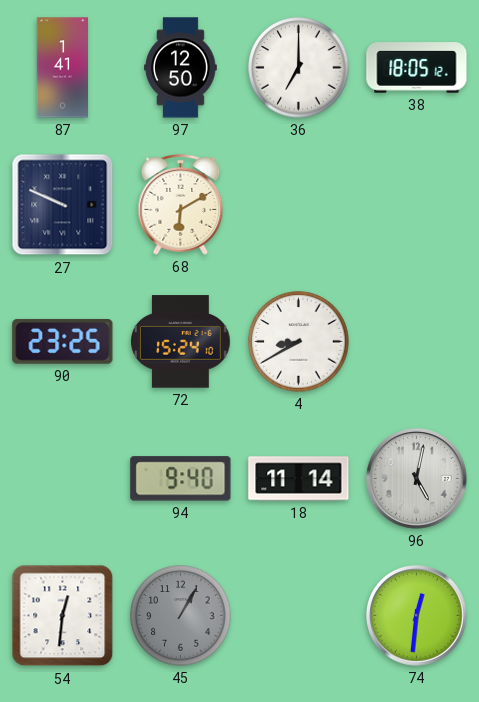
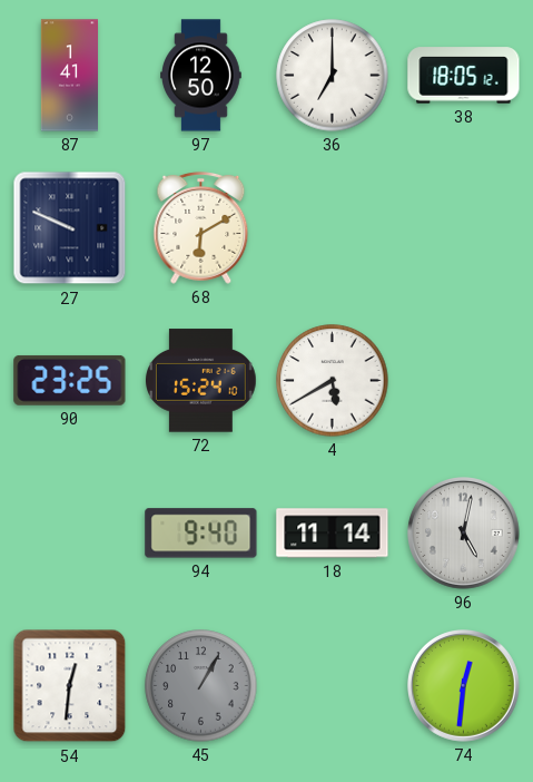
4: 8:40 -> 5:40 (333, 381)
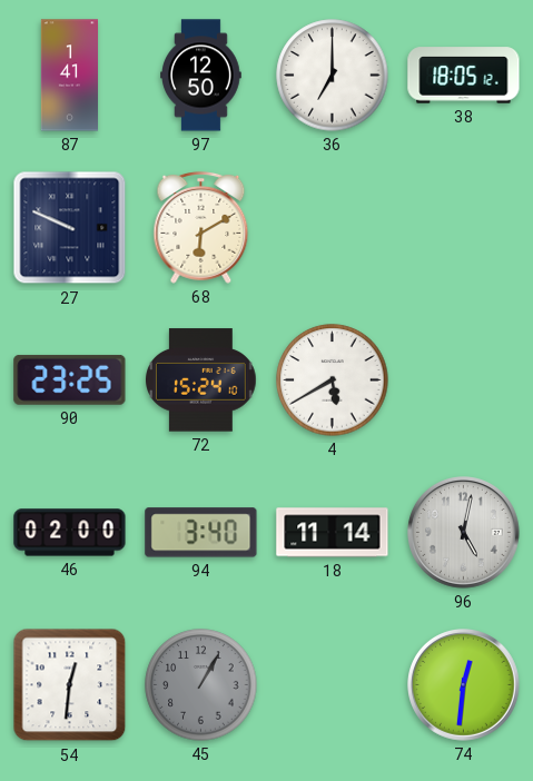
46: none -> 02:00 (70, 533)
94: 9:40 -> 3:40 (201, 533)
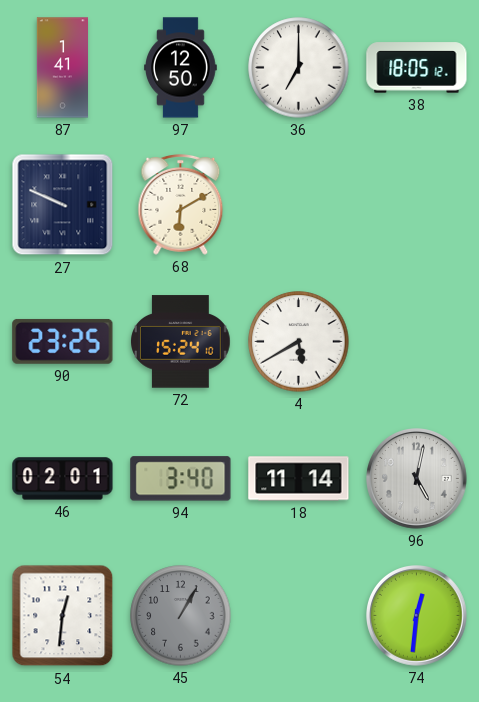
46: 02:00 -> 02:01 (63, 479)
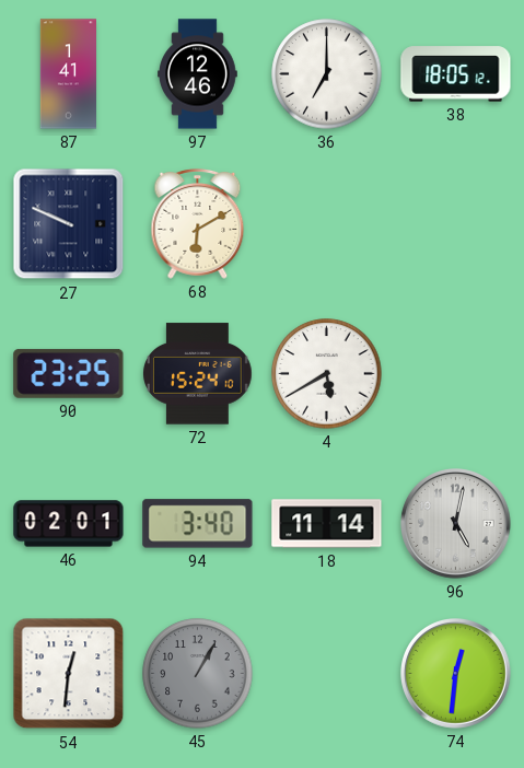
97: 12:50 -> 12:46 (198, 74)
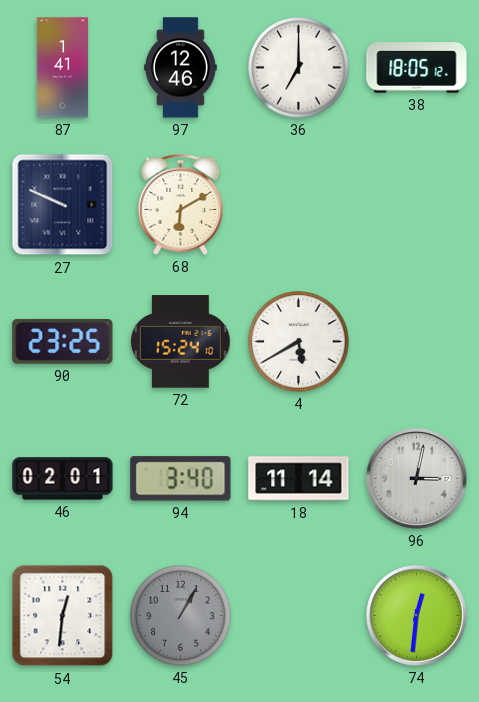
96: 5:02 -> 3:02 (417, 479)
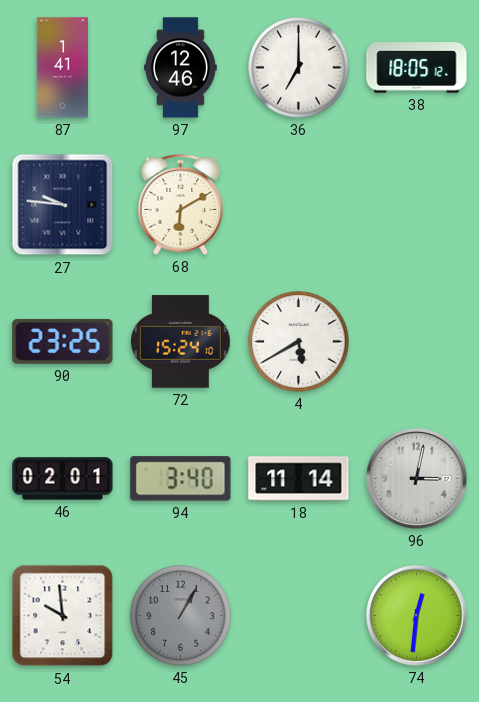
27: 9:49 -> 9:46 (63, 205)
54: 12:31 -> 9:59 (63, 616)
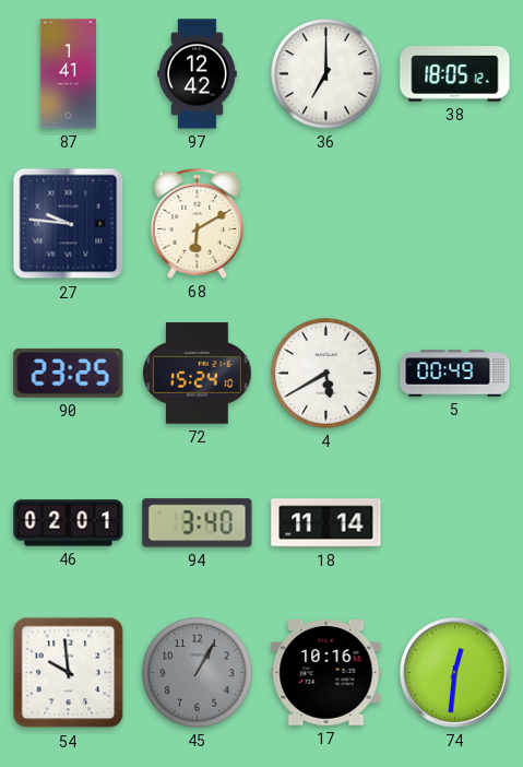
97: 12:46 -> 12:42 (198, 74)
5: none -> 00:49 (455, 374)
96: 3:02 -> none (417, 479)
17: none -> 10:16 (326, 673)
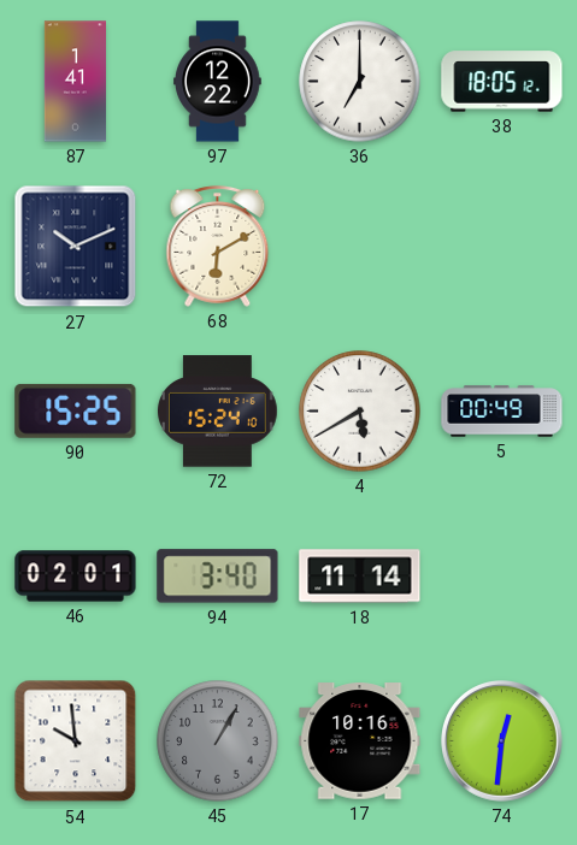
97: 12:42 -> 12:22 (218, 82)
27: 9:46 -> 10:11 (76, 247)
90: 23:25 -> 15:25 (76, 410)
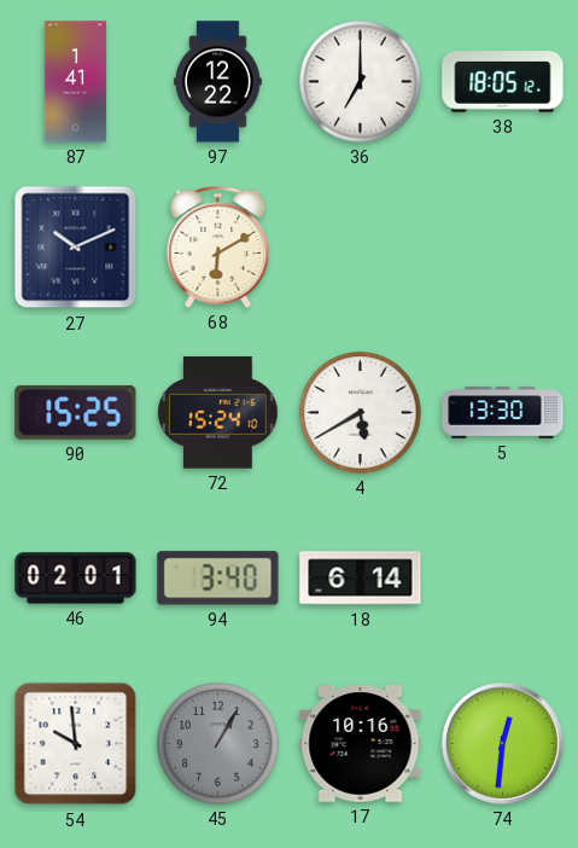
5: 00:49 -> 13:30 (503, 413)
18: 11:14 -> 6:14 (361, 579)
